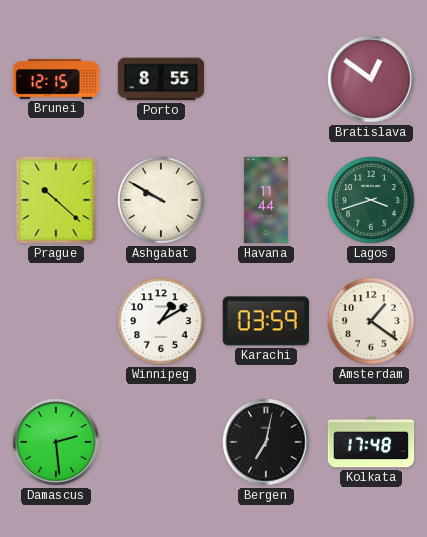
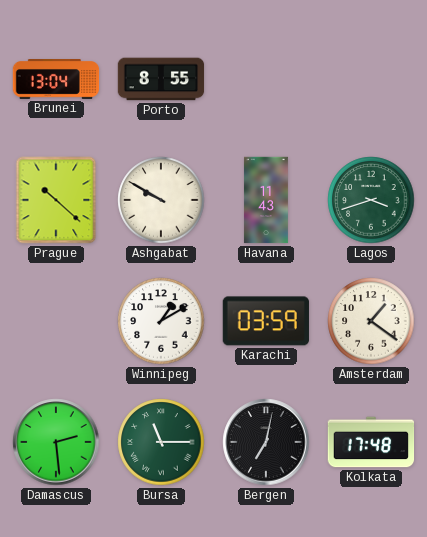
Brunei: 12:15 -> 13:04 (56, 80)
Bratislava: 12:51 -> none (371, 79)
Havana: 11:44 -> 11:43 (266, 200)
Bursa: none -> 11:15 (161, 442)
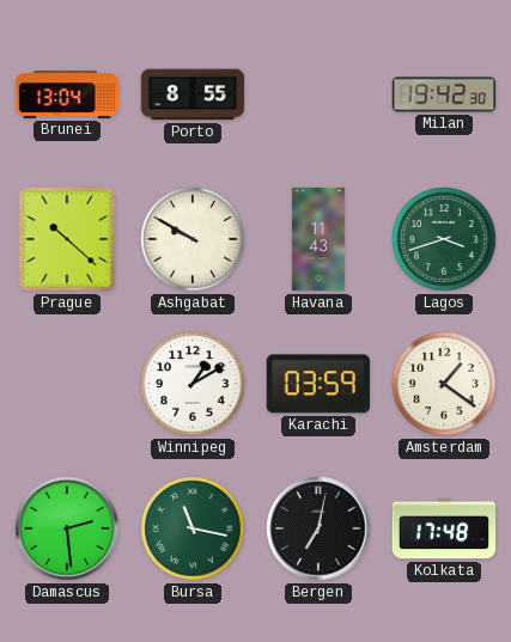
Milan: none -> 19:42 (444, 94)
Bursa: 11:15 -> 11:17 (193, 528)
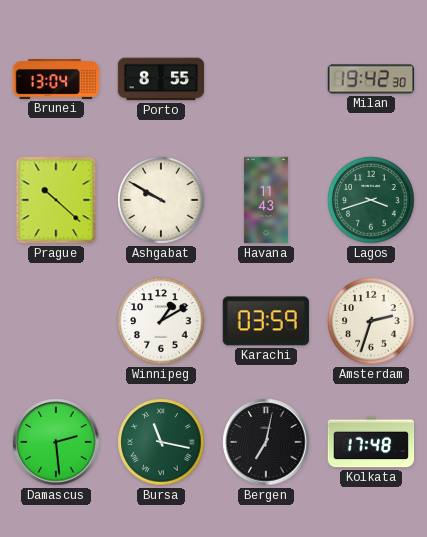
Amsterdam: 1:21 -> 2:33 (371, 321)
